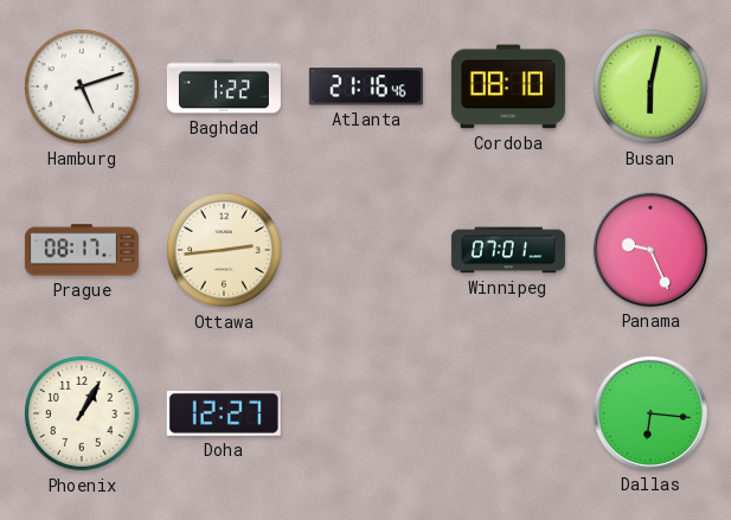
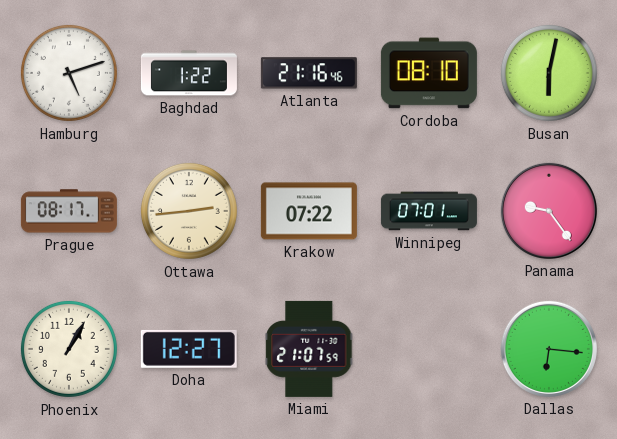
Krakow: none -> 07:22 (309, 211)
Panama: 9:26 -> 9:24 (549, 211)
Miami: none -> 21:07 (309, 349)
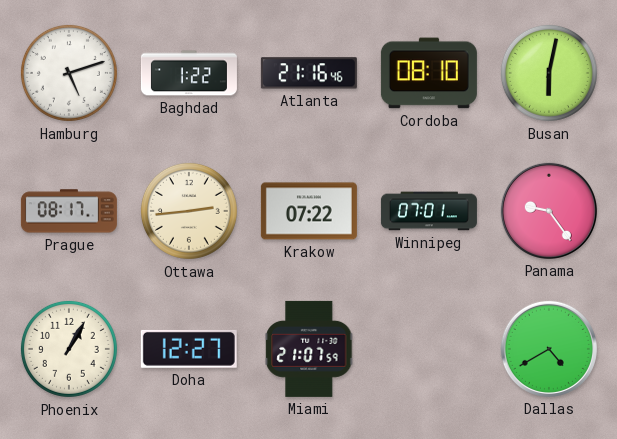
Dallas: 6:16 -> 4:40 (549, 349)
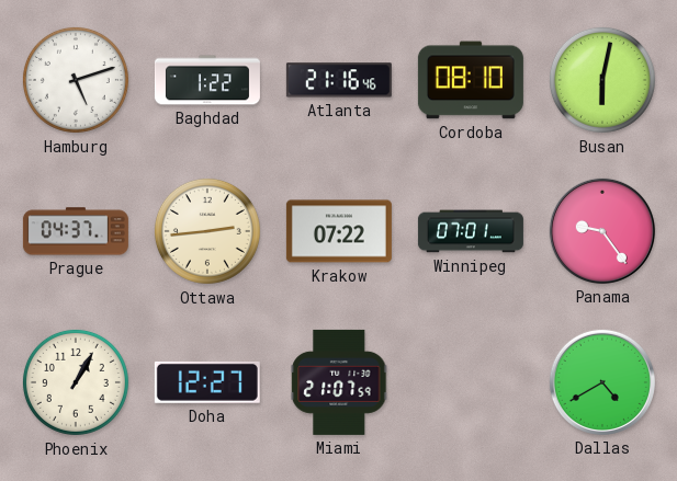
Prague: 08:17 -> 04:37 (76, 231)
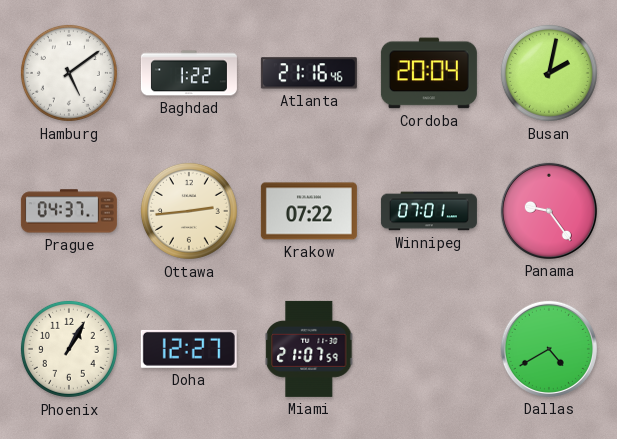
Hamburg: 5:12 -> 5:09 (69, 73)
Cordoba: 08:10 -> 20:04 (429, 73)
Busan: 6:02 -> 2:02 (549, 73)
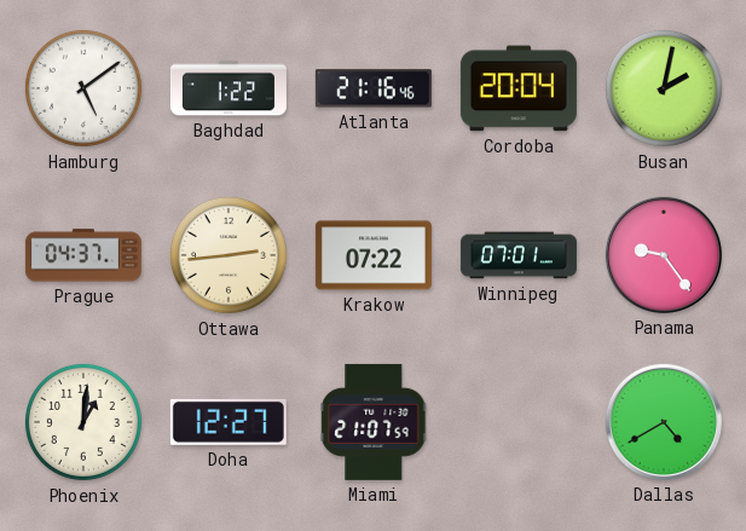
Phoenix: 1:05 -> 1:01 (83, 422)
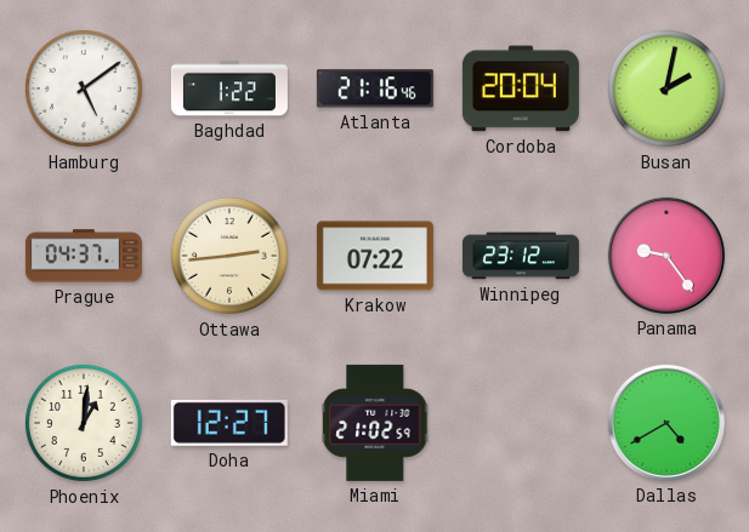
Winnipeg: 07:01 -> 23:12 (521, 256)
Miami: 21:07 -> 21:02 (375, 423)
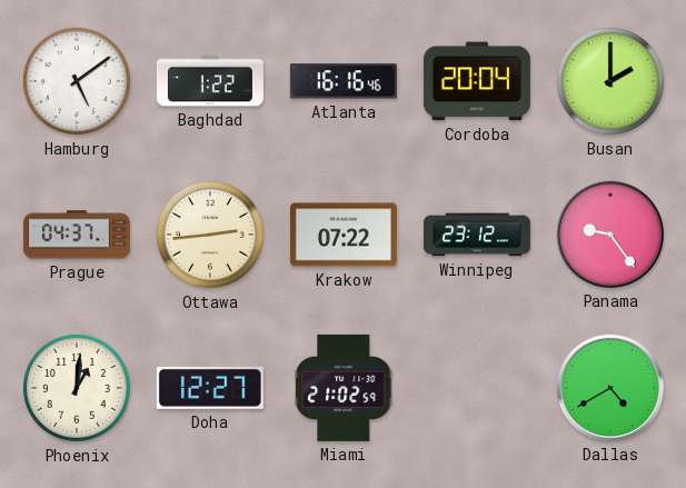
Atlanta: 21:16 -> 16:16 (344, 81)
Busan: 2:02 -> 2:00 (610, 81)
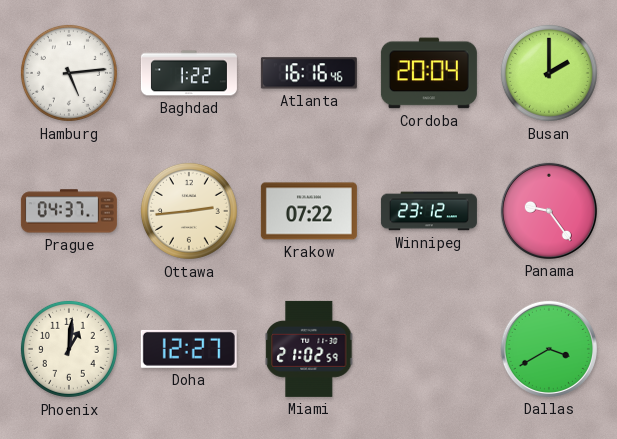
Hamburg: 5:09 -> 5:14 (69, 73)
Dallas: 4:40 -> 3:40 (549, 349)
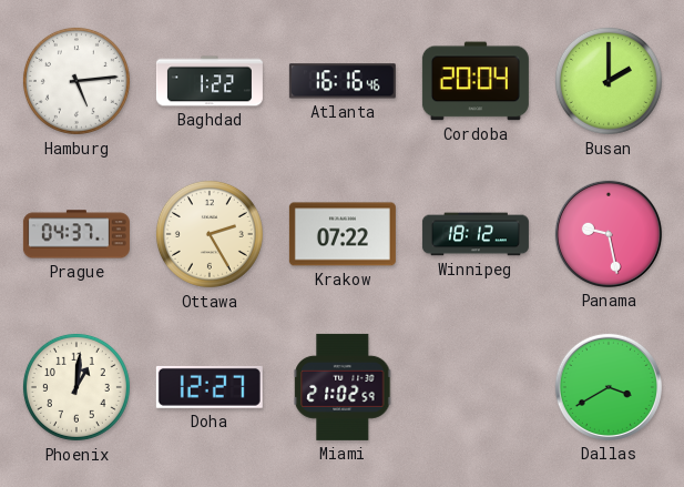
Ottawa: 2:44 -> 2:25 (210, 234)
Winnipeg: 23:12 -> 18:12 (476, 234)
Panama: 9:24 -> 9:28 (609, 234)
